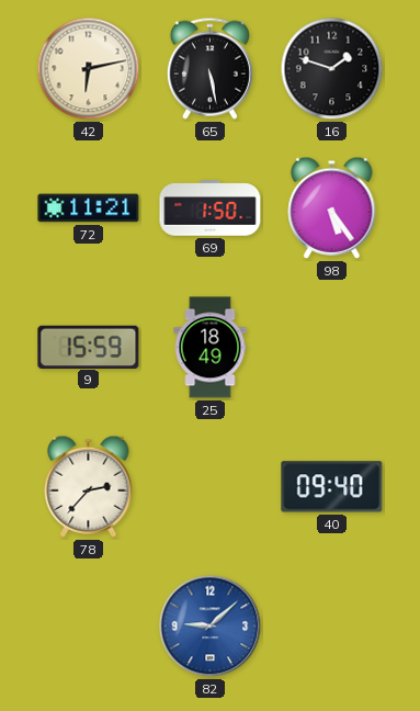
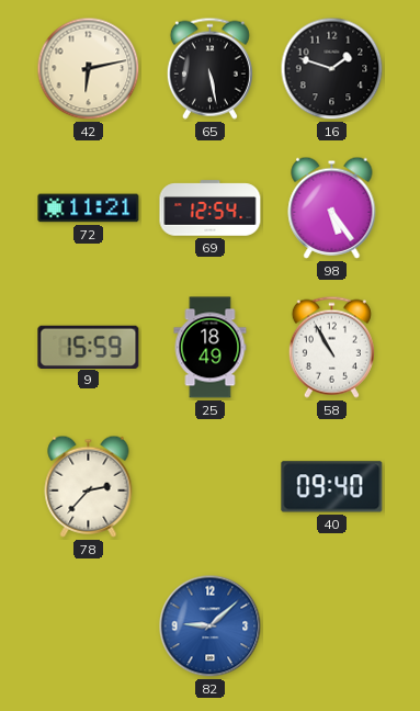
69: 1:50 -> 12:54 (211, 208)
58: none -> 10:55 (331, 347)
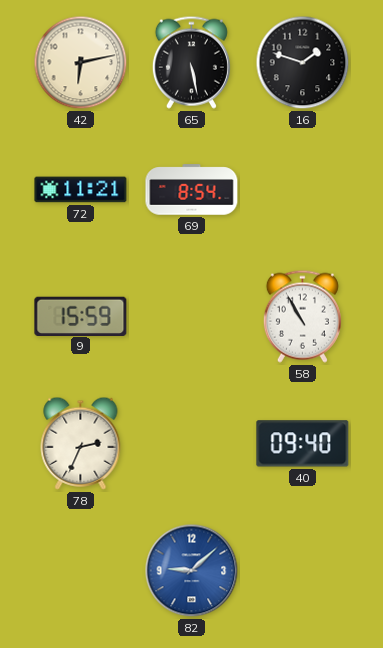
69: 12:54 -> 8:54 (192, 190)
98: 5:24 -> none (332, 207)
25: 18:49 -> none (211, 348)
78: 2:37 -> 2:34 (81, 443)
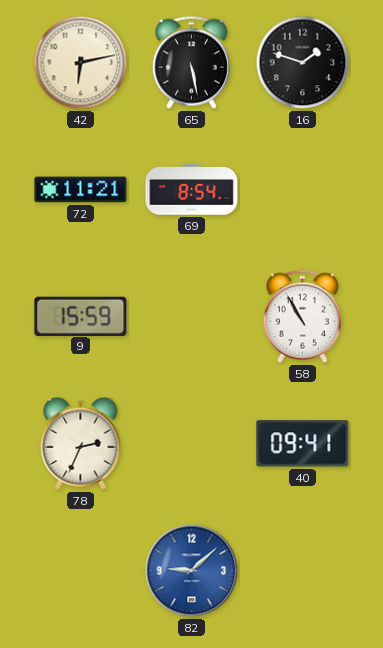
40: 09:40 -> 09:41 (303, 444)
